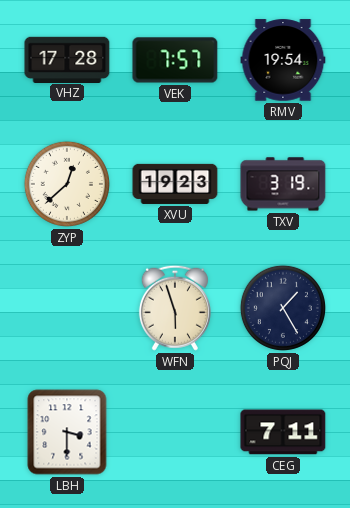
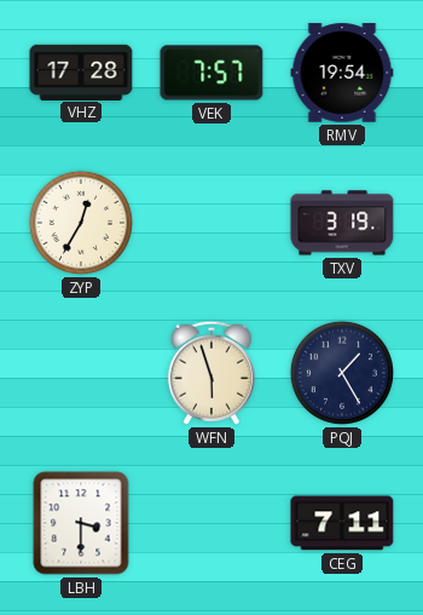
ZYP: 12:38 -> 12:35 (81, 223)
XVU: 19:23 -> none (175, 184)
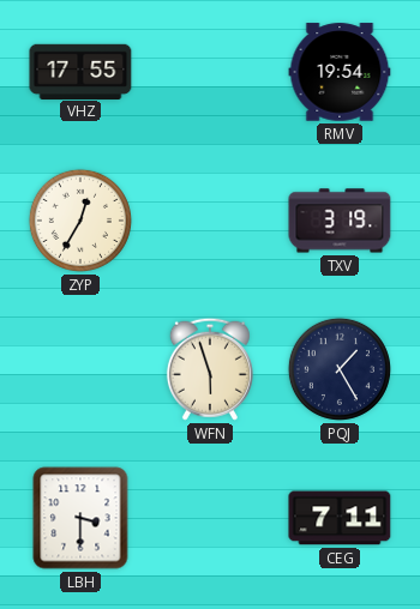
VHZ: 17:28 -> 17:55 (80, 71)
VEK: 7:57 -> none (211, 73)
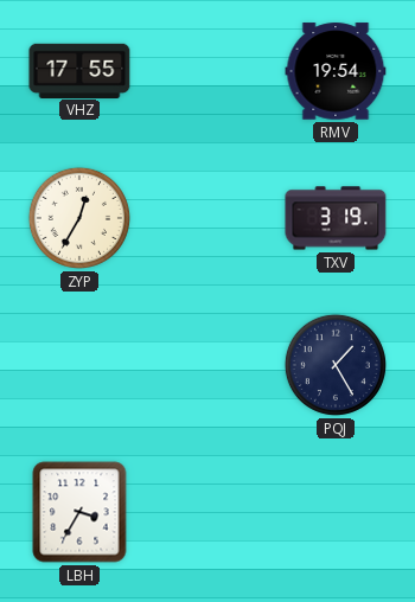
WFN: 5:57 -> none (210, 369)
LBH: 3:30 -> 3:35 (79, 512)
CEG: 7:11 -> none (340, 518)
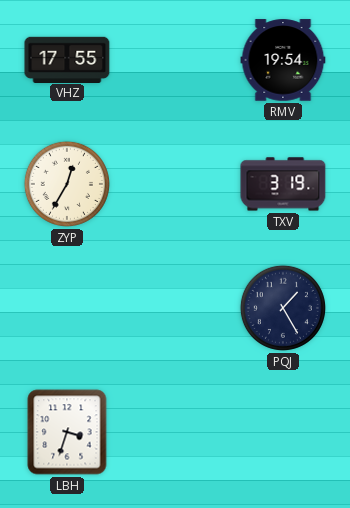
LBH: 3:35 -> 3:33 (67, 432)
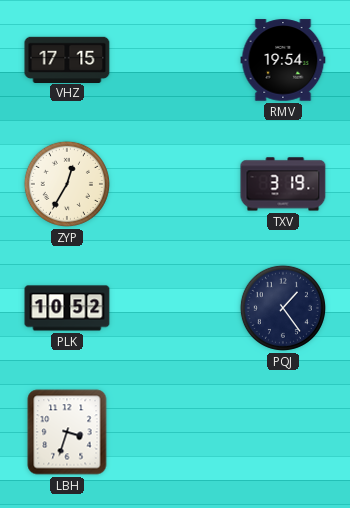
VHZ: 17:55 -> 17:15 (67, 59)
PLK: none -> 10:52 (67, 308)
PQJ: 1:25 -> 1:24 (283, 308)
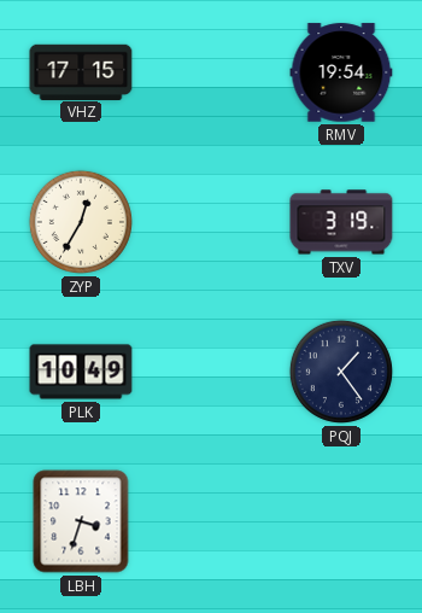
PLK: 10:52 -> 10:49 (81, 372)
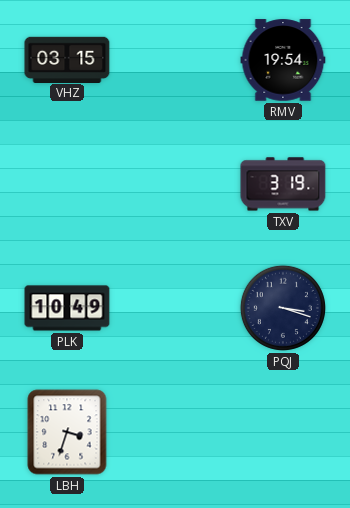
VHZ: 17:15 -> 03:15 (67, 59)
ZYP: 12:35 -> none (81, 222)
PQJ: 1:24 -> 3:18 (283, 308)
